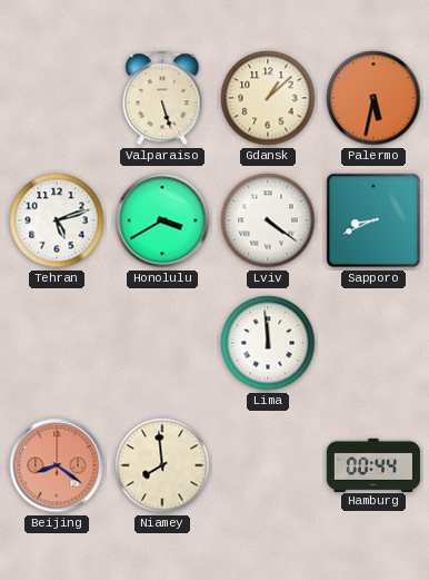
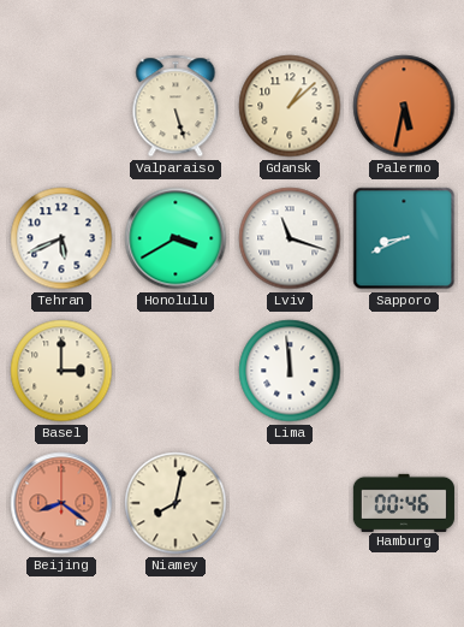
Tehran: 5:12 -> 5:41 (61, 238)
Lviv: 4:21 -> 11:18 (290, 238)
Basel: none -> 3:00 (61, 371)
Niamey: 7:59 -> 8:02 (176, 503)
Hamburg: 00:44 -> 00:46 (404, 502)
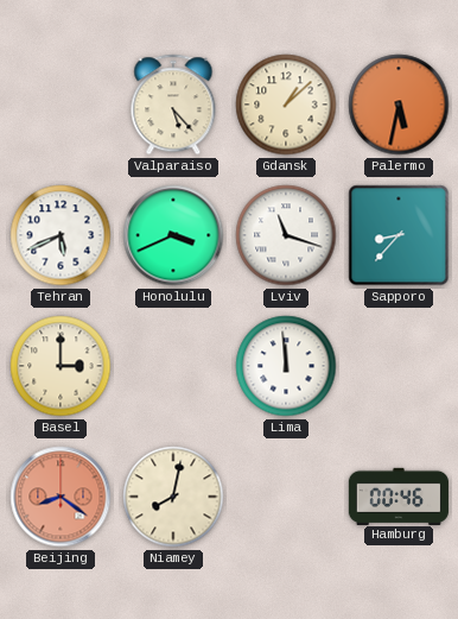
Valparaiso: 5:27 -> 5:23 (173, 105)
Honolulu: 3:40 -> 3:41 (173, 235)
Sapporo: 8:41 -> 8:37 (399, 235)
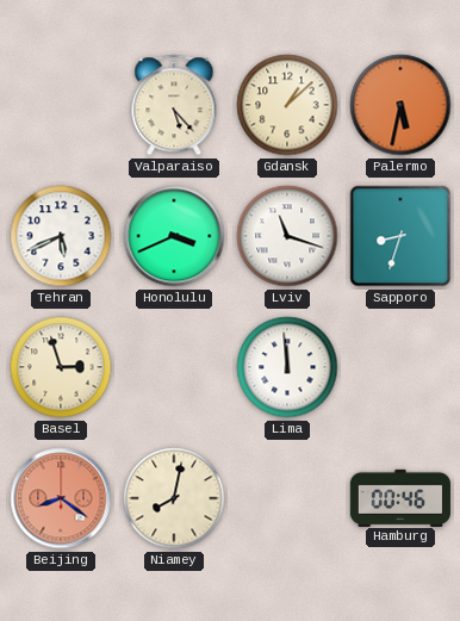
Sapporo: 8:37 -> 8:33 (400, 236)
Basel: 3:00 -> 2:57 (61, 367)
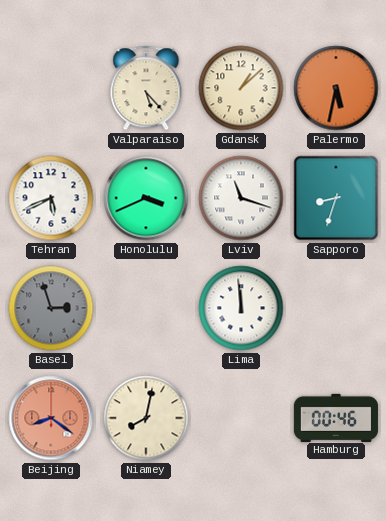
Basel dial: cream -> grey (51, 308)
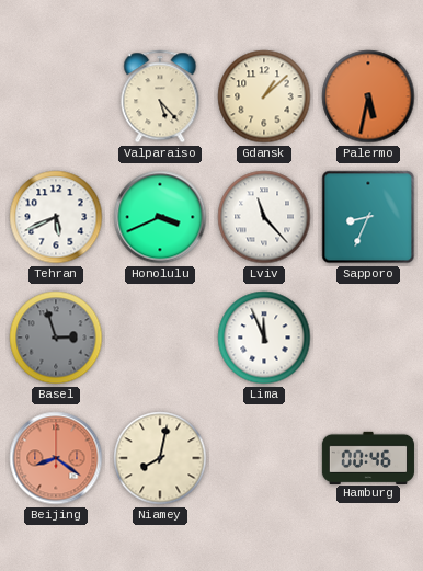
Lviv: 11:18 -> 11:23 (264, 217)
Sapporo: 8:33 -> 8:34 (368, 217)
Lima: 11:59 -> 11:56 (264, 338)
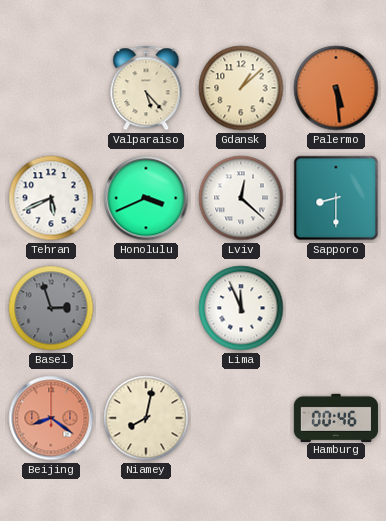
Palermo: 5:32 -> 5:29 (336, 88)
Lviv: 11:23 -> 12:22 (241, 198)
Sapporo: 8:34 -> 8:30 (336, 198)
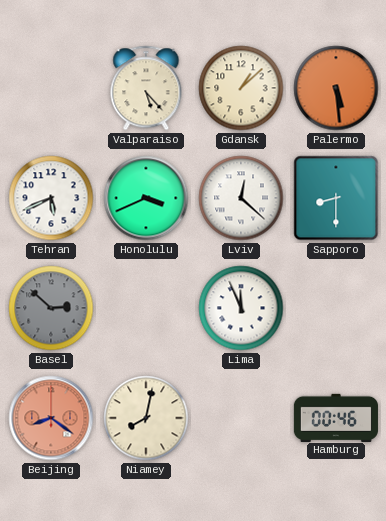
Basel: 2:57 -> 2:52 (51, 308)
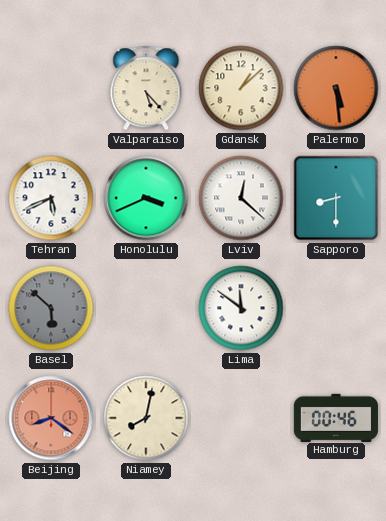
Basel: 2:52 -> 5:52 (51, 308)
Lima: 11:56 -> 11:51 (241, 308)
